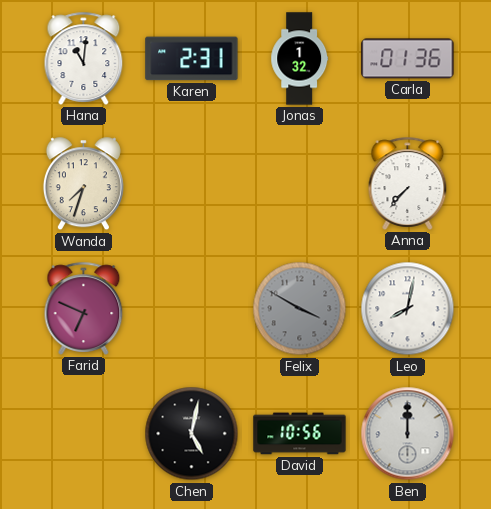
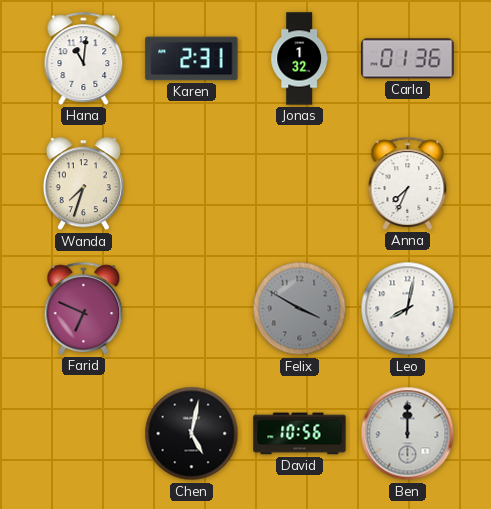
Anna: 7:37 -> 7:34 (408, 183)
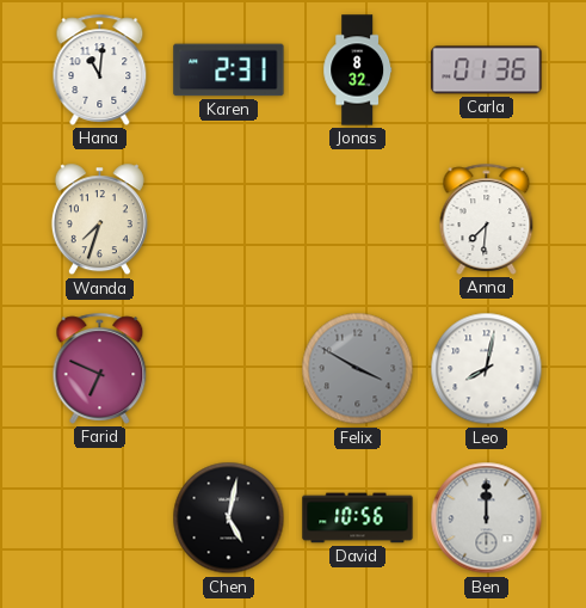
Jonas: 1:32 -> 8:32 (358, 70)
Anna: 7:34 -> 7:31 (487, 219)
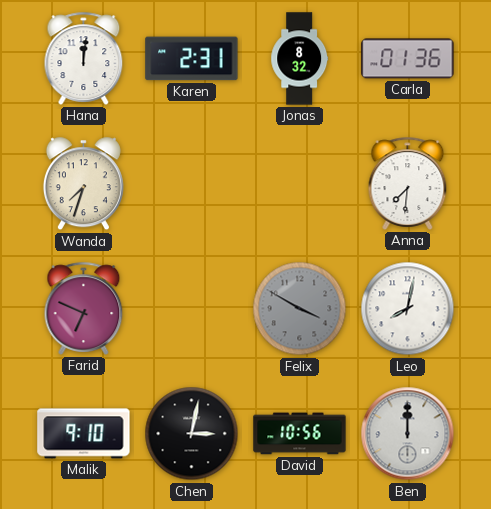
Hana: 11:01 -> 12:01 (84, 58)
Malik: none -> 9:10 (84, 434)
Chen: 5:02 -> 3:02 (192, 434)
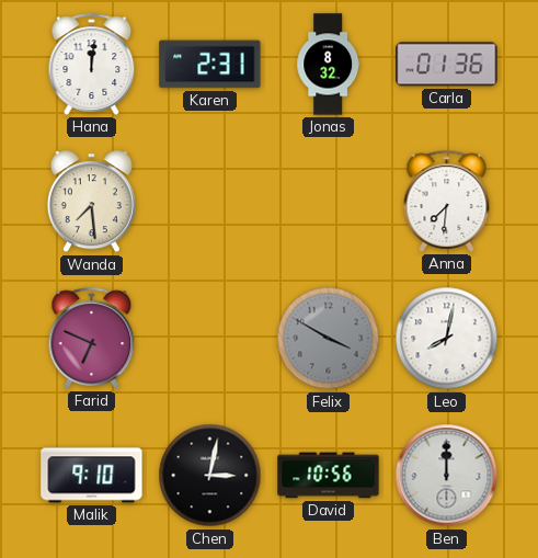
Wanda: 7:33 -> 7:29 (91, 202)
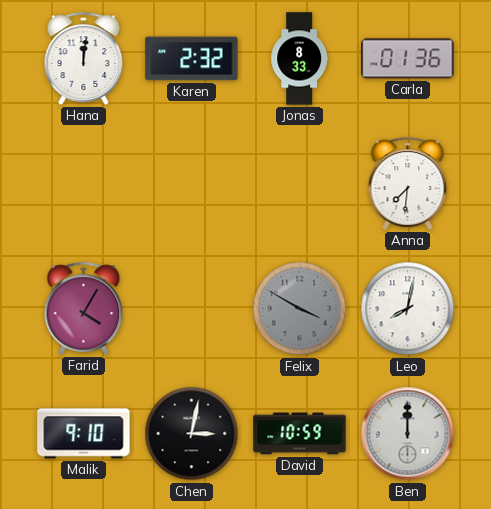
Karen: 2:31 -> 2:32 (192, 59)
Jonas: 8:32 -> 8:33 (300, 59)
Wanda: 7:29 -> none (91, 202)
Farid: 6:49 -> 4:05 (84, 308)
David: 10:56 -> 10:59 (300, 434)
